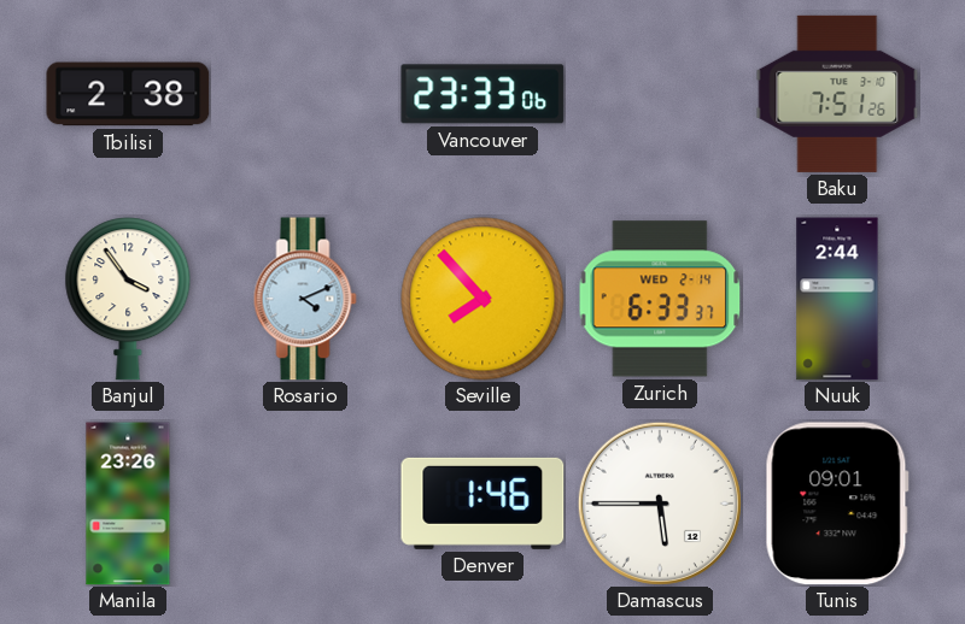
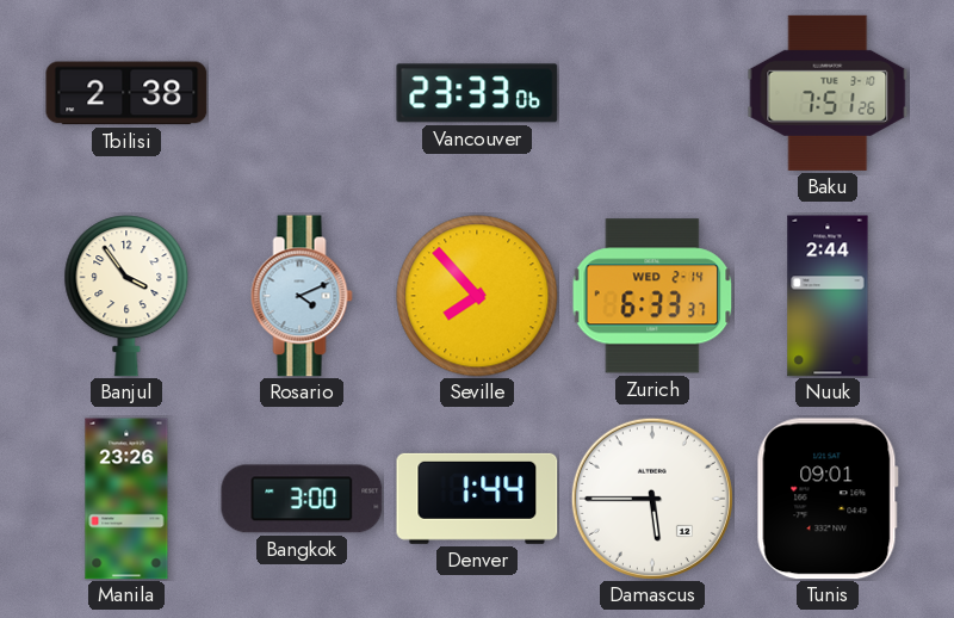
Bangkok: none -> 3:00 (302, 499)
Denver: 1:46 -> 1:44 (477, 499)
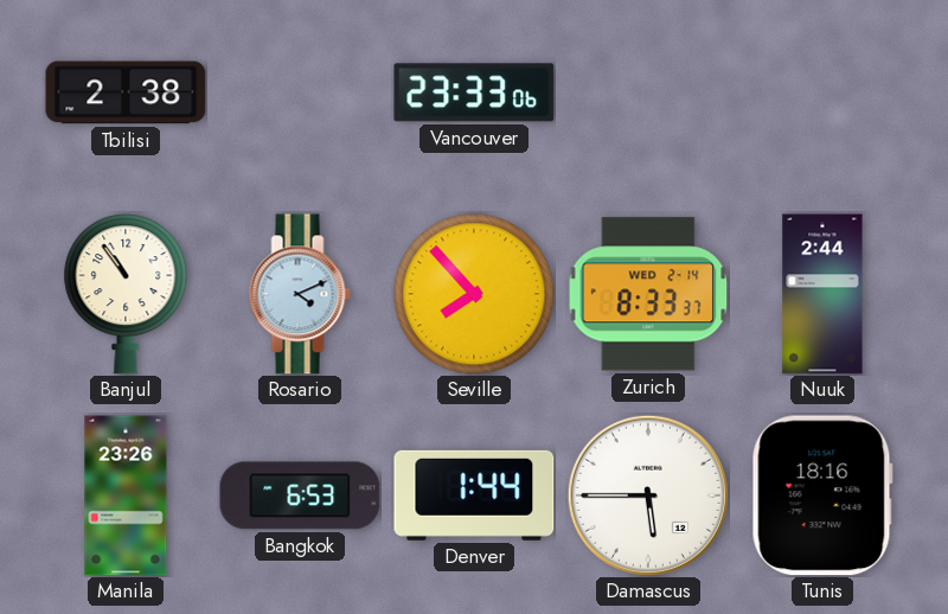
Baku: 7:51 -> none (828, 93)
Banjul: 3:54 -> 10:54 (126, 294)
Zurich: 6:33 -> 8:33 (648, 294)
Bangkok: 3:00 -> 6:53 (300, 495)
Tunis: 09:01 -> 18:16 (822, 495)
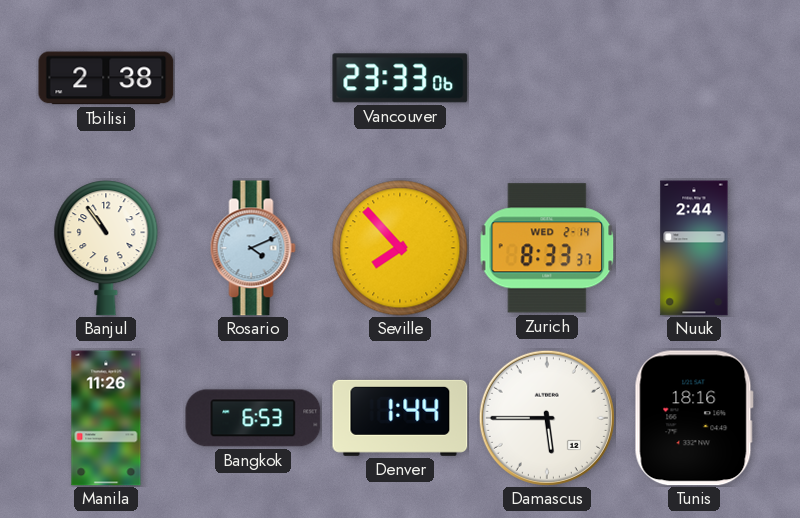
Manila: 23:26 -> 11:26 (106, 418)
